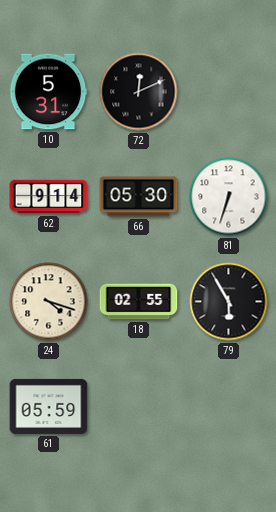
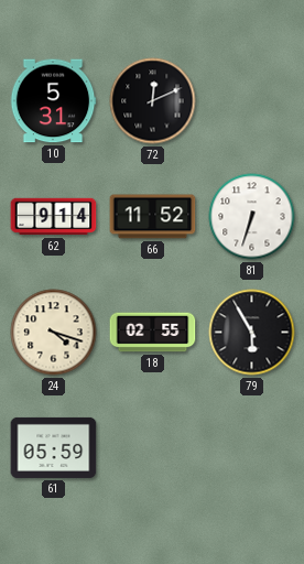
66: 05:30 -> 11:52 (153, 217)
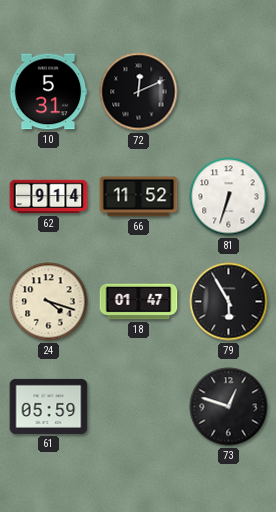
18: 02:55 -> 01:47 (139, 302)
73: none -> 12:48 (229, 407)
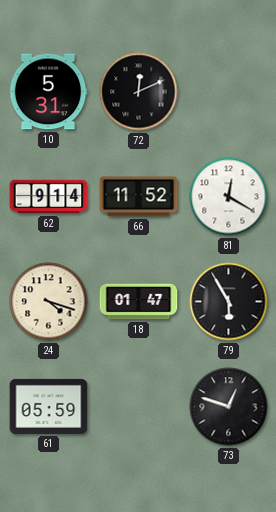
81: 6:33 -> 12:20 (229, 197)
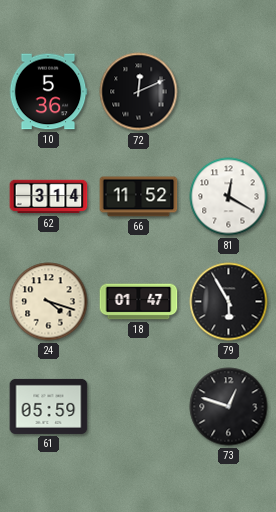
10: 5:31 -> 5:36 (48, 92)
62: 9:14 -> 3:14 (49, 197)
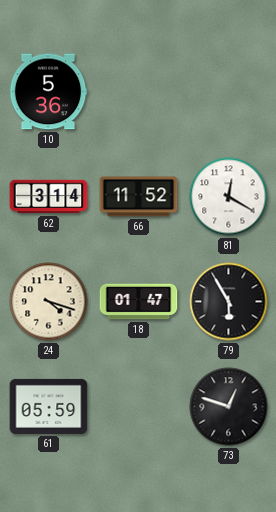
72: 12:11 -> none (139, 92)
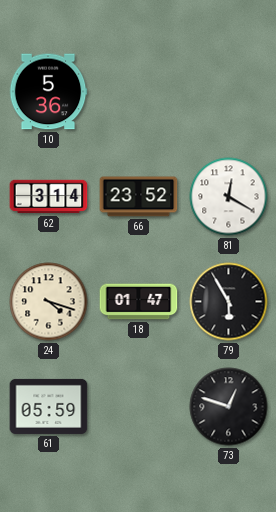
66: 11:52 -> 23:52 (139, 197)
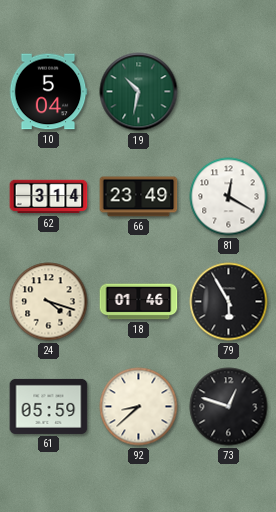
10: 5:36 -> 5:04 (48, 92)
19: none -> 10:32 (139, 92)
66: 23:52 -> 23:49 (139, 197)
18: 01:47 -> 01:46 (139, 302)
92: none -> 8:38 (139, 407)
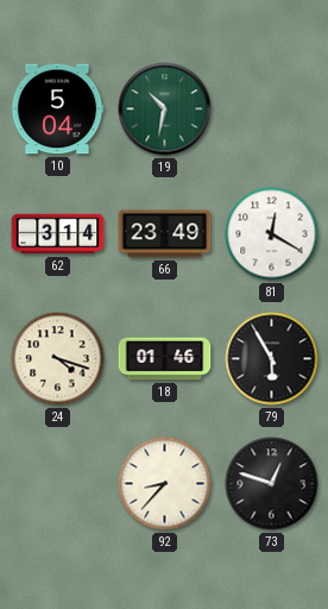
61: 05:59 -> none (49, 406)
92: 8:38 -> 8:37 (165, 484)
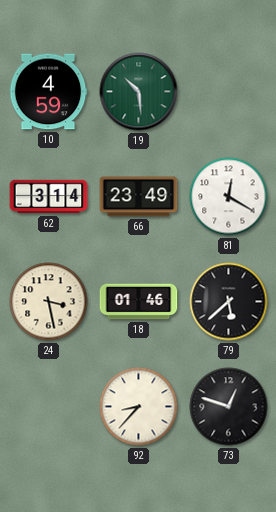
10: 5:04 -> 4:59 (48, 92)
19: 10:32 -> 10:29 (139, 92)
24: 4:18 -> 3:28 (49, 302)
79: 5:55 -> 5:38 (229, 302)
